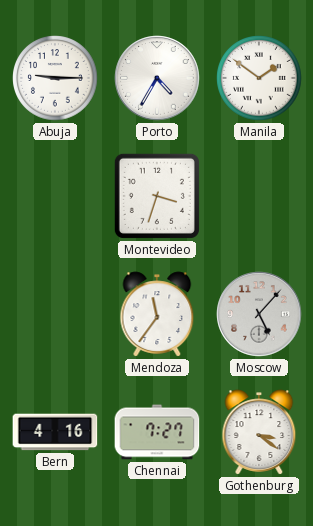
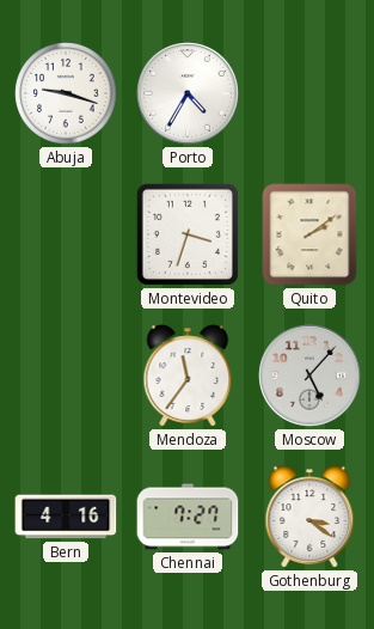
Abuja: 9:15 -> 9:18 (66, 93)
Manila: 1:51 -> none (259, 78)
Quito: none -> 2:09 (309, 234)
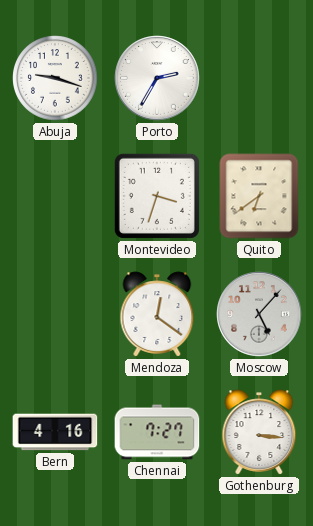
Porto: 4:35 -> 2:35 (157, 78)
Quito: 2:09 -> 6:39 (259, 196)
Mendoza: 11:36 -> 12:21 (157, 314)
Gothenburg: 3:21 -> 3:16 (259, 432)
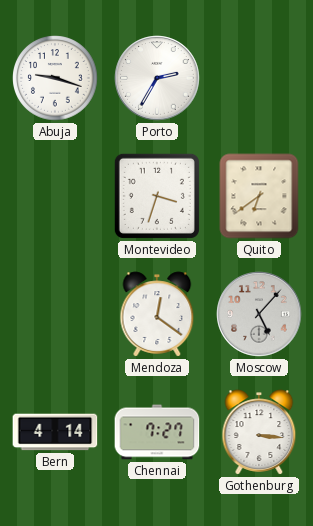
Bern: 4:16 -> 4:14 (55, 432)
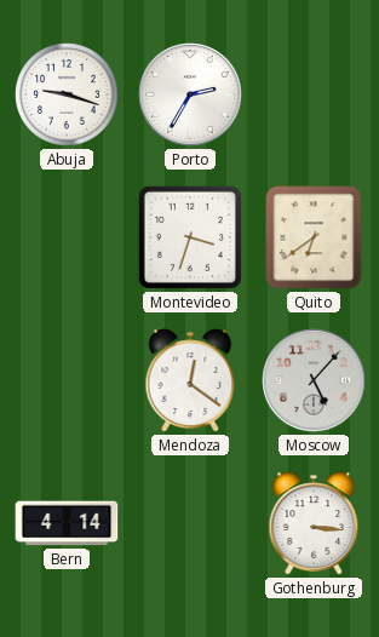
Chennai: 7:27 -> none (157, 432)
